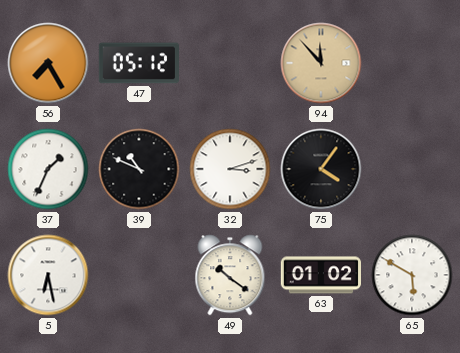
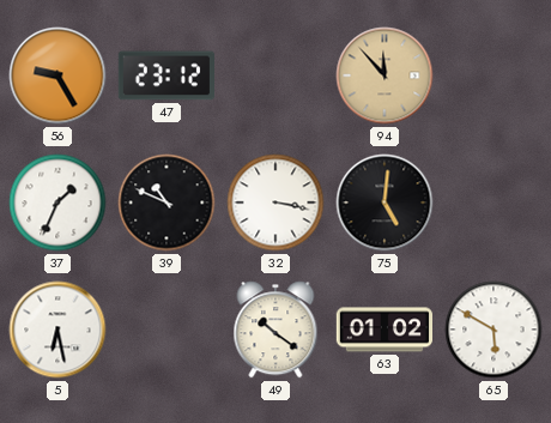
56: 7:25 -> 9:25 (57, 75)
47: 05:12 -> 23:12 (165, 75)
32: 3:12 -> 3:17 (275, 203)
75: 4:06 -> 5:01 (385, 203)
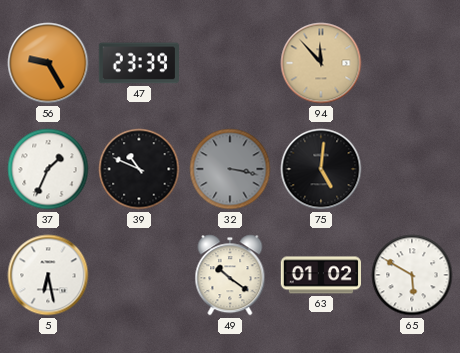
47: 23:12 -> 23:39 (138, 63)
32 dial: white -> grey (230, 169)
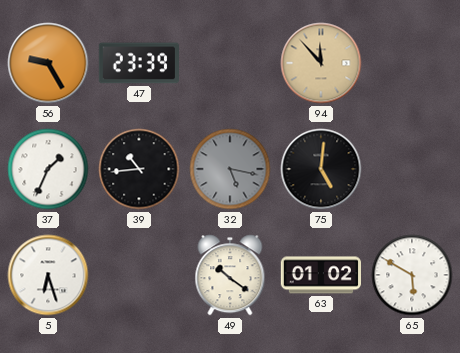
39: 10:49 -> 10:44 (139, 169)
32: 3:17 -> 5:17 (230, 169)
5: 6:28 -> 6:27 (48, 275)
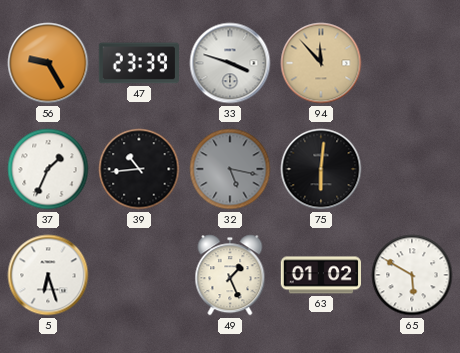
33: none -> 3:48 (230, 63)
75: 5:01 -> 6:01 (321, 169)
49: 10:21 -> 1:26 (230, 275)
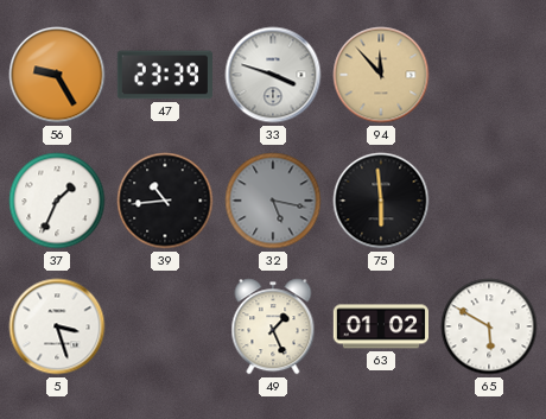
75: 6:01 -> 5:59 (381, 201)
5: 6:27 -> 3:27 (57, 326)
